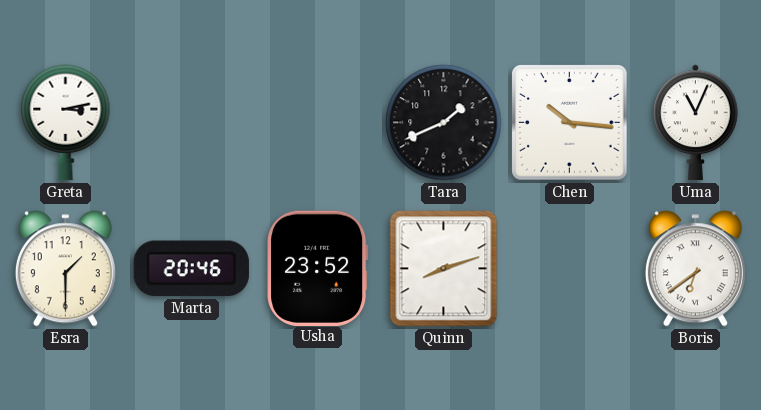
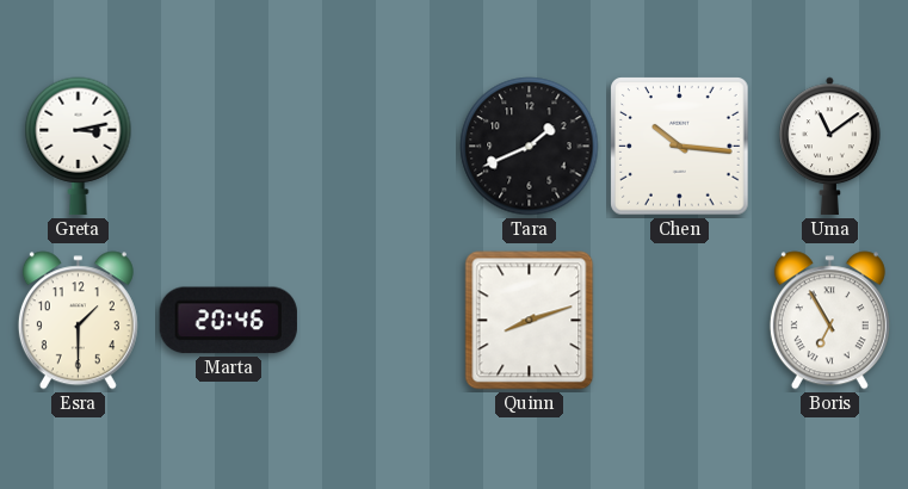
Uma: 11:04 -> 11:09 (830, 147)
Usha: 23:52 -> none (318, 268)
Boris: 6:39 -> 6:55 (829, 321)
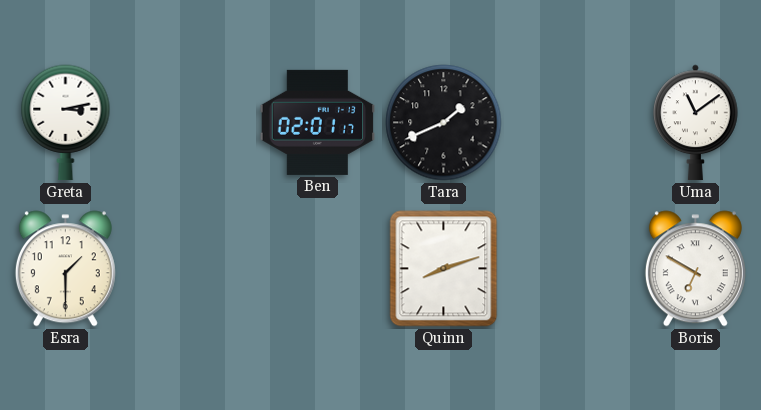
Ben: none -> 02:01 (318, 122)
Chen: 10:16 -> none (680, 147)
Marta: 20:46 -> none (228, 321)
Boris: 6:55 -> 6:50 (695, 269)
